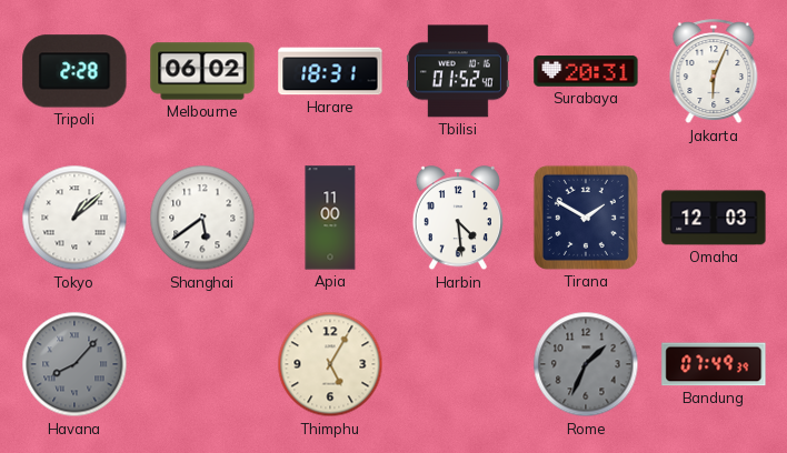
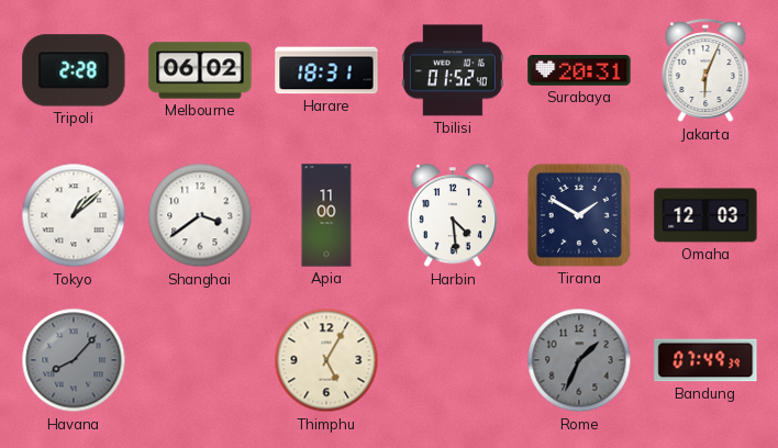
Shanghai: 5:39 -> 3:39 (200, 215)
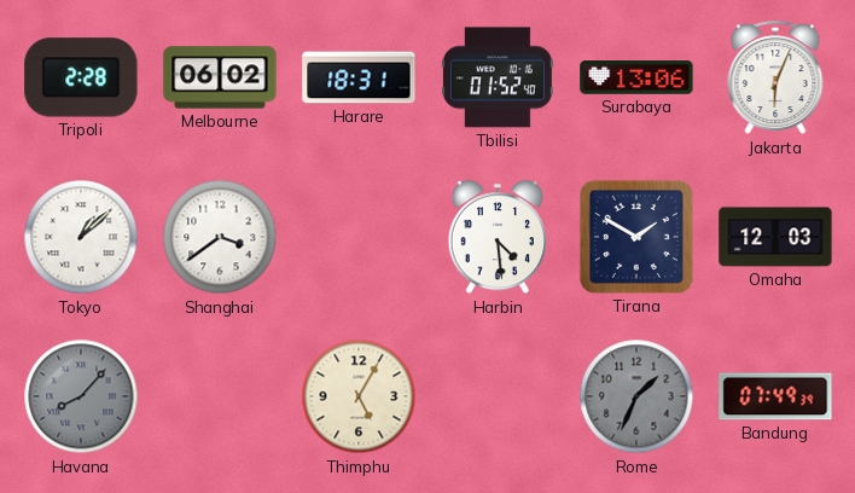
Surabaya: 20:31 -> 13:06 (636, 77)
Apia: 11:00 -> none (326, 215)
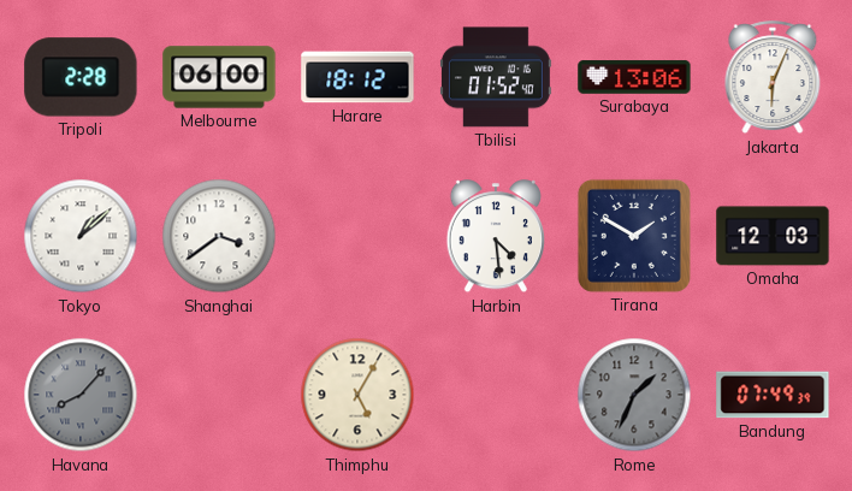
Melbourne: 06:02 -> 06:00 (219, 77)
Harare: 18:31 -> 18:12 (357, 77)
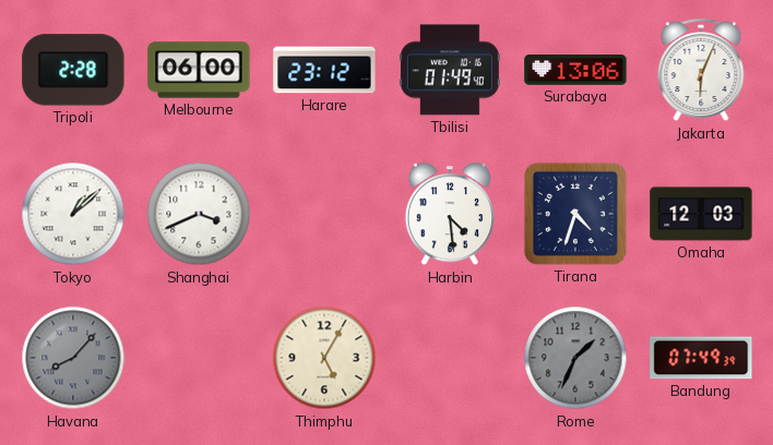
Harare: 18:12 -> 23:12 (324, 70)
Tbilisi: 01:52 -> 01:49 (450, 70)
Shanghai: 3:39 -> 3:41 (199, 214)
Tirana: 1:50 -> 4:33 (575, 214)
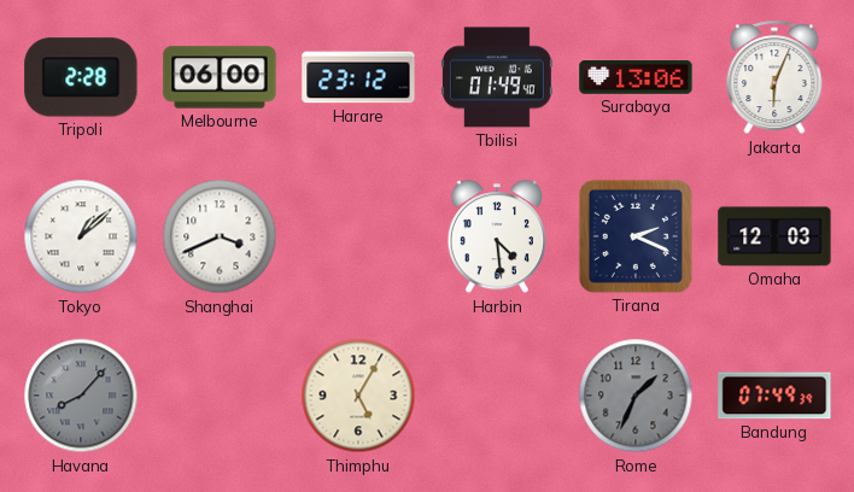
Tirana: 4:33 -> 2:19 (636, 236)
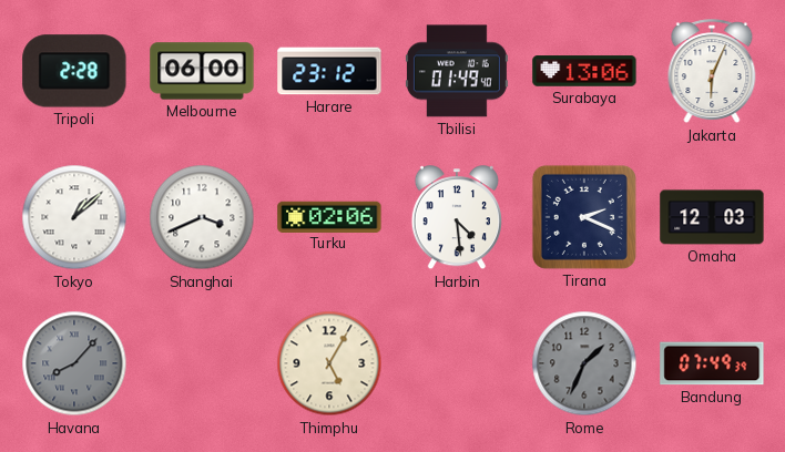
Turku: none -> 02:06 (329, 216)
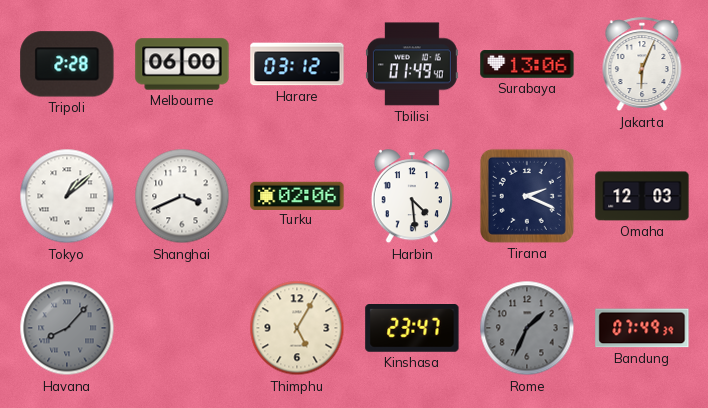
Harare: 23:12 -> 03:12 (297, 64)
Kinshasa: none -> 23:47 (412, 328)
